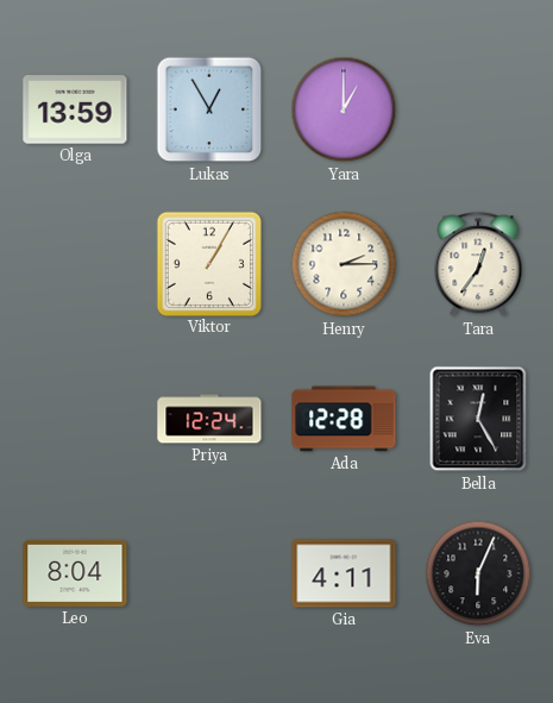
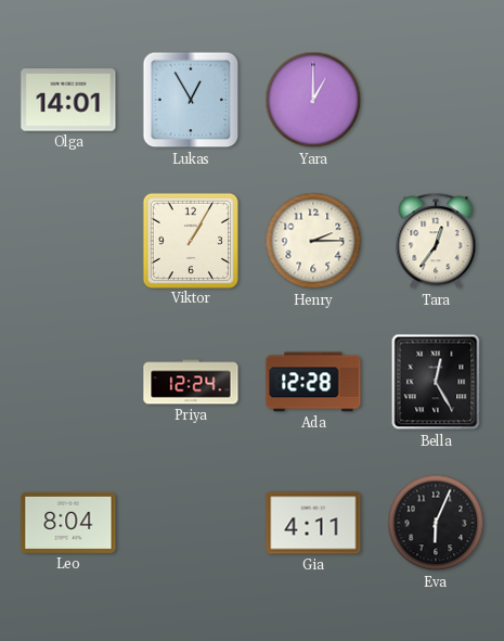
Olga: 13:59 -> 14:01 (68, 100)
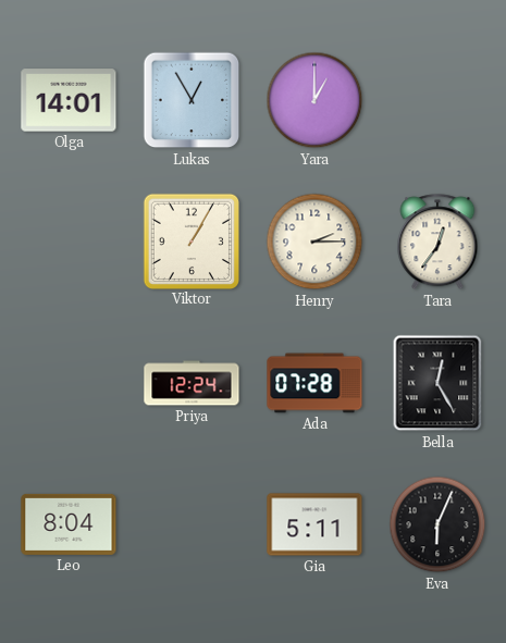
Ada: 12:28 -> 07:28 (314, 383)
Gia: 4:11 -> 5:11 (314, 524)
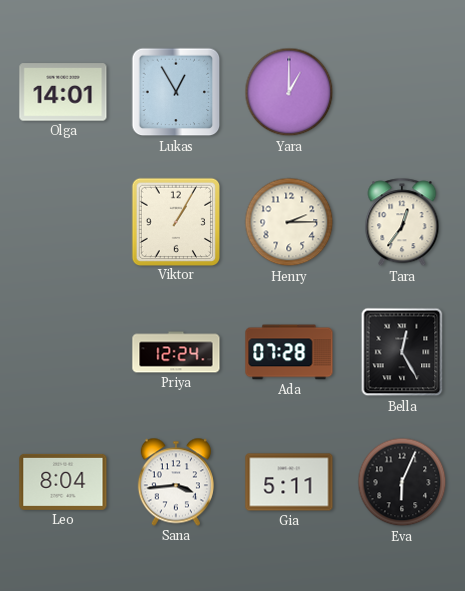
Sana: none -> 3:44 (176, 482)
